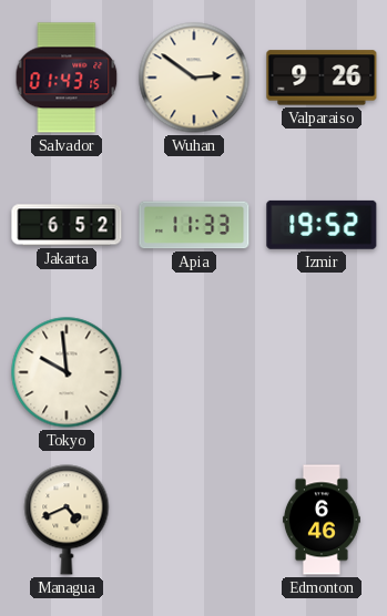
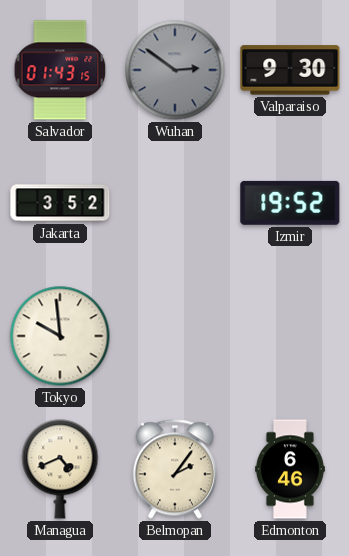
Wuhan dial: cream -> grey (175, 70)
Valparaiso: 9:26 -> 9:30 (290, 70)
Jakarta: 6:52 -> 3:52 (60, 203)
Apia: 11:33 -> none (194, 225)
Belmopan: none -> 2:06 (175, 469)
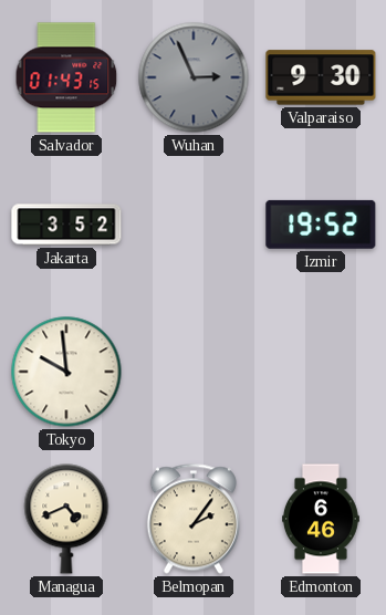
Wuhan: 2:51 -> 2:56 (194, 77)
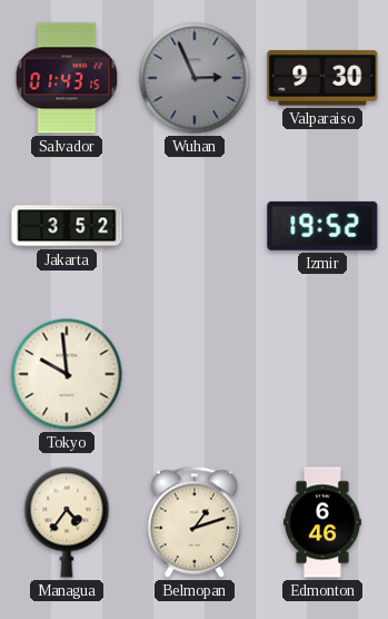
Managua: 4:41 -> 4:36 (67, 522)
Belmopan: 2:06 -> 1:12 (195, 522)
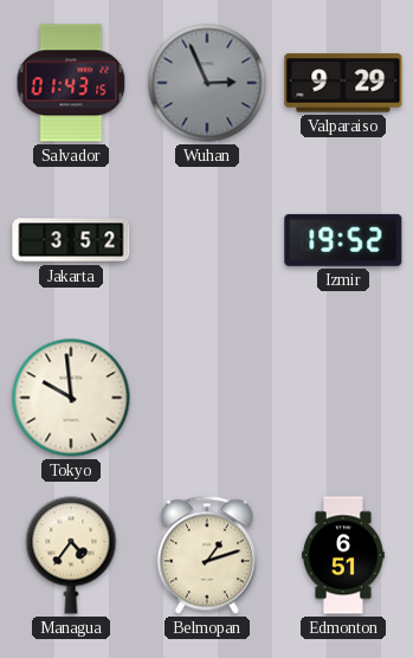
Valparaiso: 9:30 -> 9:29 (343, 83)
Edmonton: 6:46 -> 6:51 (344, 555)
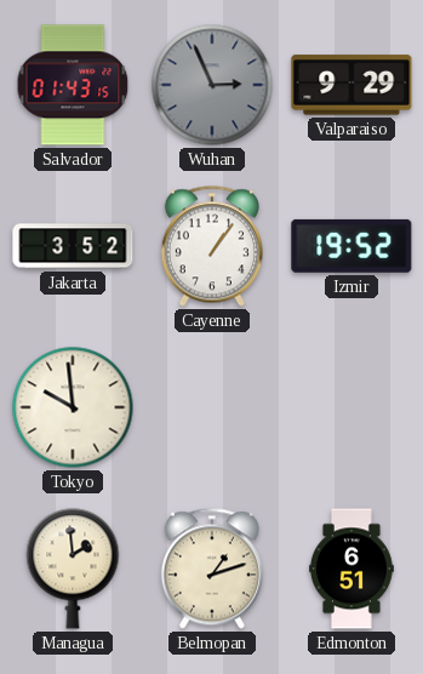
Cayenne: none -> 1:06 (212, 246)
Managua: 4:36 -> 1:59 (73, 569)
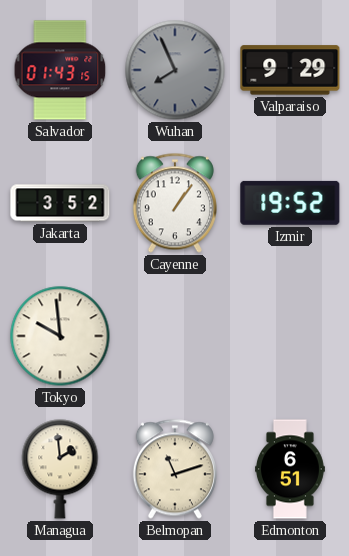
Wuhan: 2:56 -> 7:56 (175, 70)
Belmopan: 1:12 -> 11:12 (175, 469)
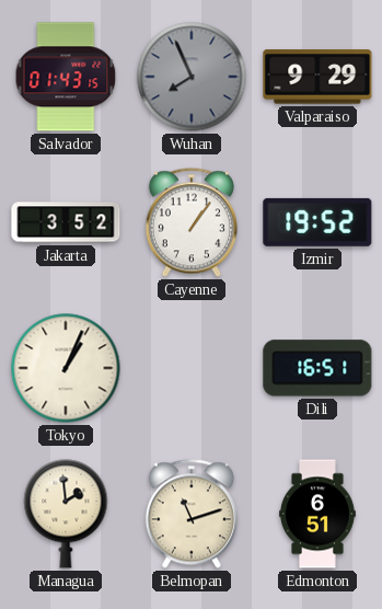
Tokyo: 9:59 -> 1:04 (66, 368)
Dili: none -> 16:51 (317, 368)
